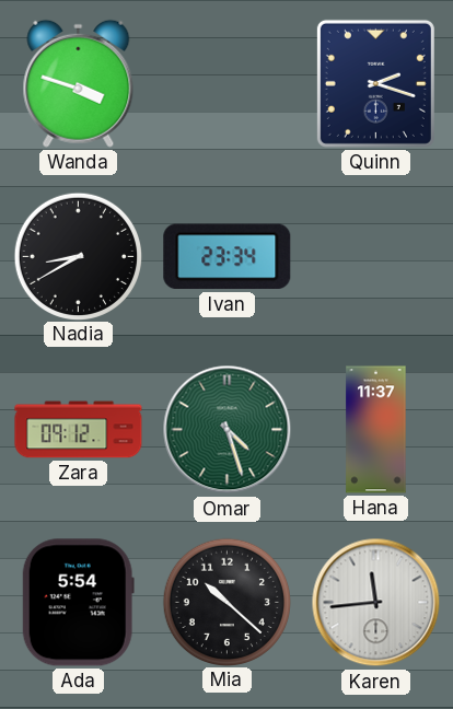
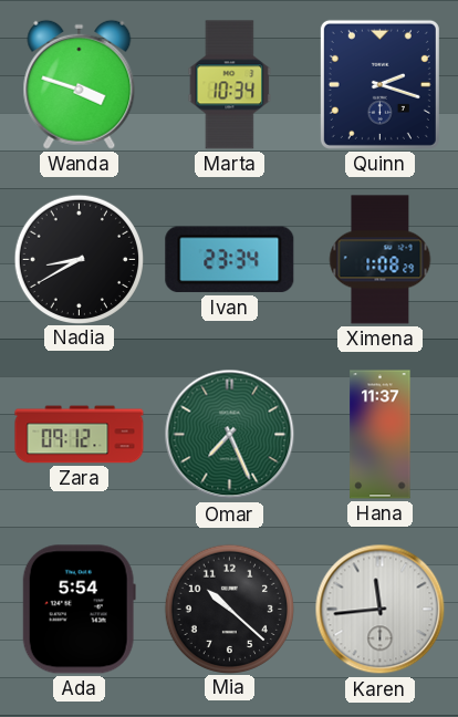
Marta: none -> 10:34 (230, 85)
Ximena: none -> 1:08 (381, 260)
Omar: 4:27 -> 7:26 (230, 435)
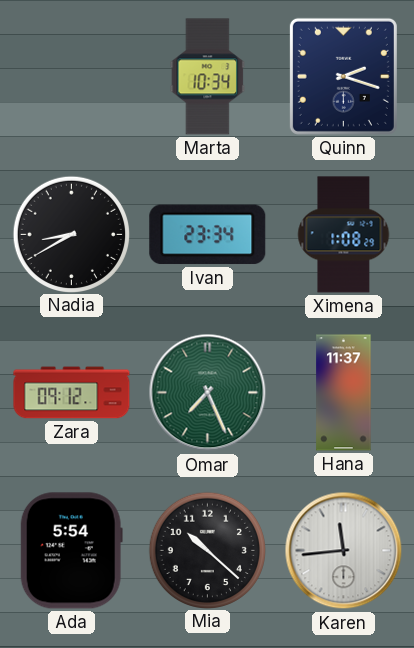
Wanda: 3:48 -> none (80, 84)
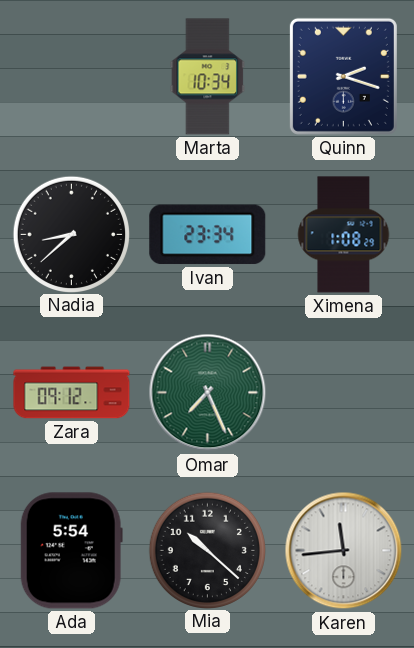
Nadia: 8:40 -> 8:38 (71, 234)
Hana: 11:37 -> none (344, 393)
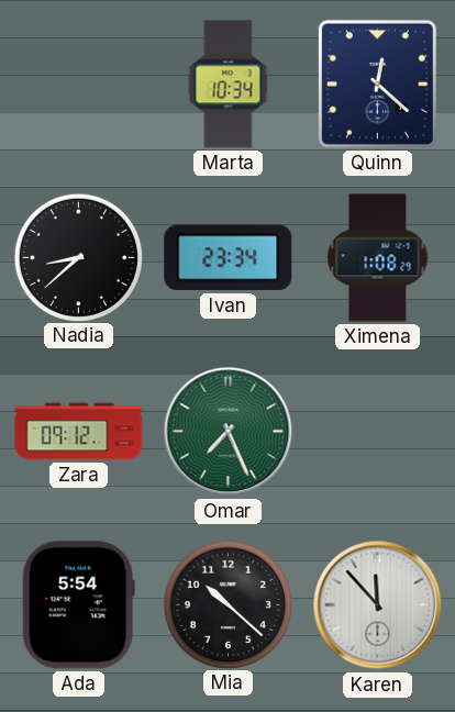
Quinn: 2:18 -> 12:22 (377, 84)
Karen: 11:44 -> 11:53 (378, 605)
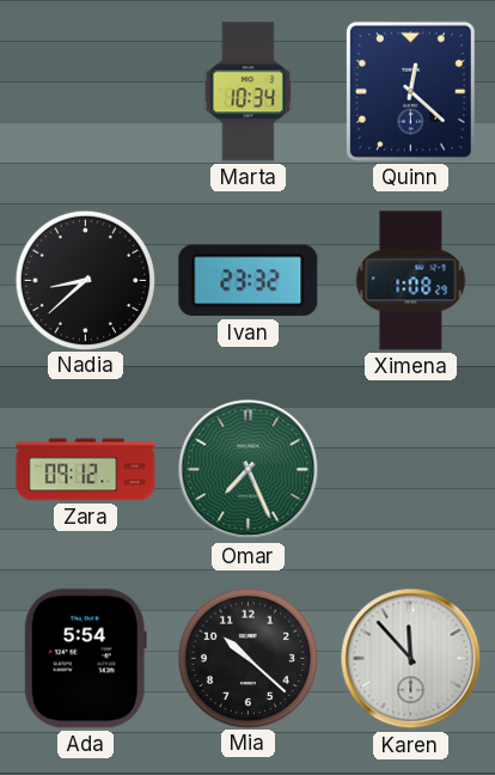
Ivan: 23:34 -> 23:32 (249, 281)
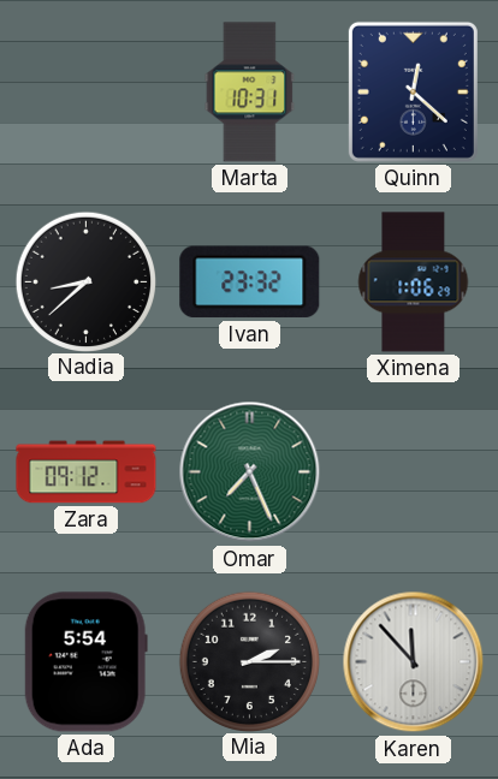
Marta: 10:34 -> 10:31 (250, 93)
Ximena: 1:08 -> 1:06 (414, 283)
Mia: 10:22 -> 2:15 (249, 661)
